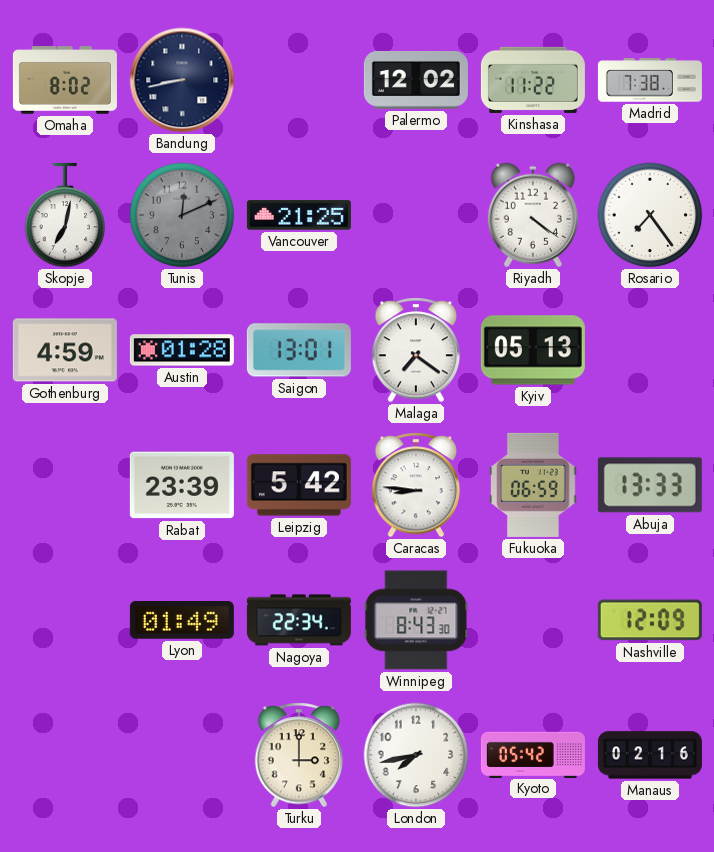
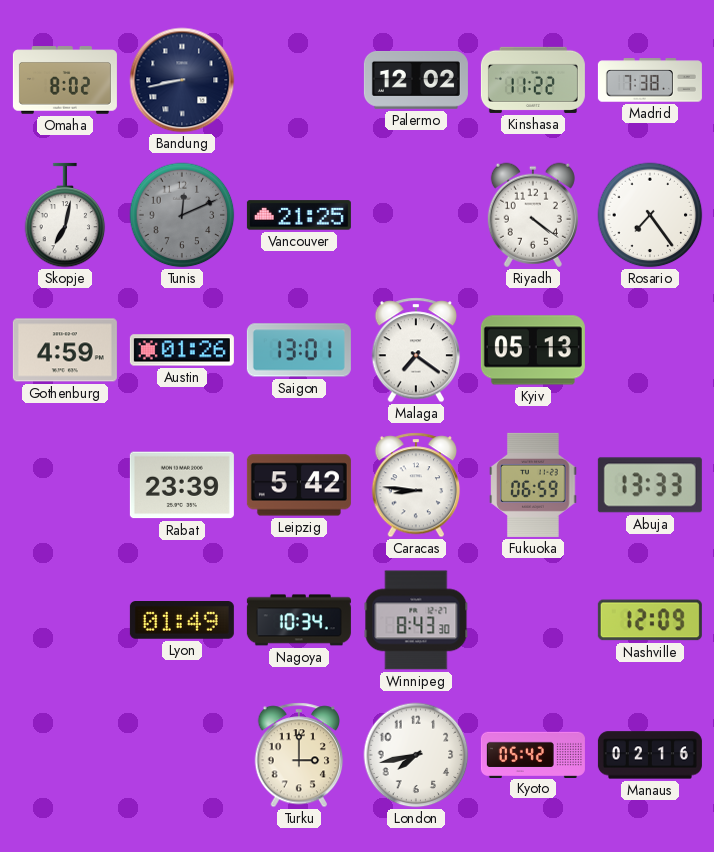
Austin: 01:28 -> 01:26 (182, 350)
Nagoya: 22:34 -> 10:34 (299, 620)
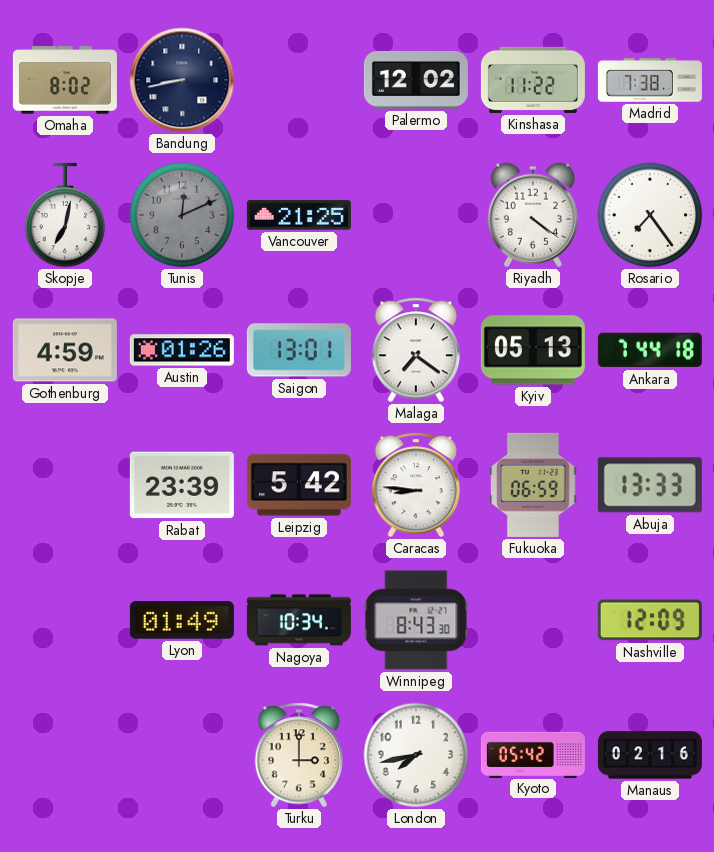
Ankara: none -> 7:44 (650, 350)
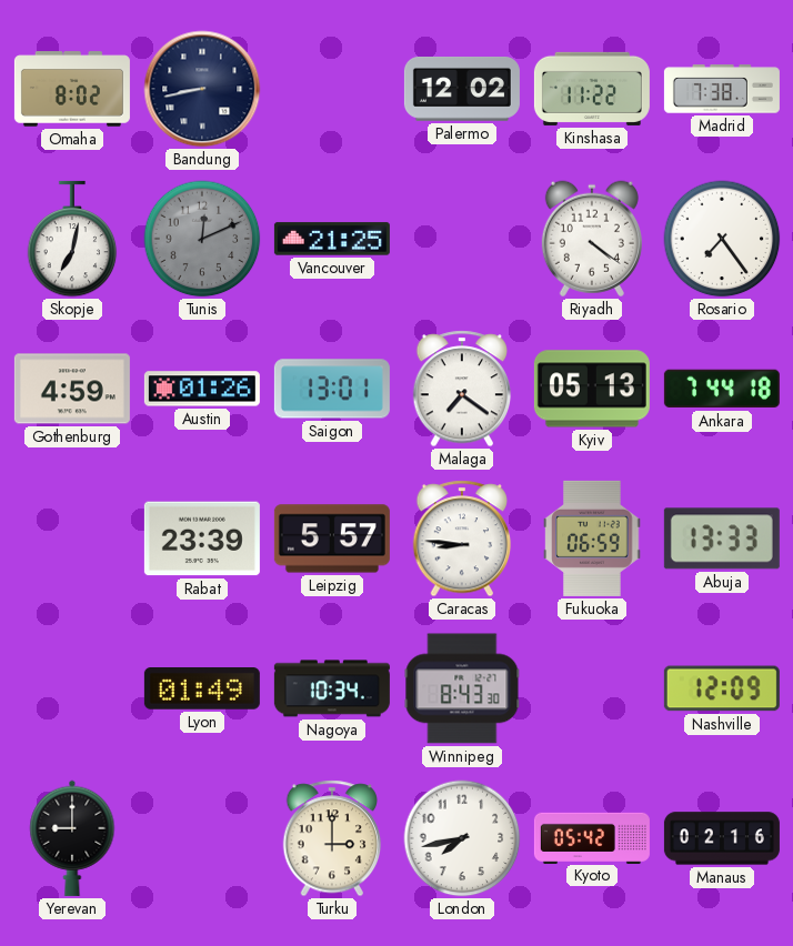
Leipzig: 5:42 -> 5:57 (332, 539)
Yerevan: none -> 9:00 (72, 838)
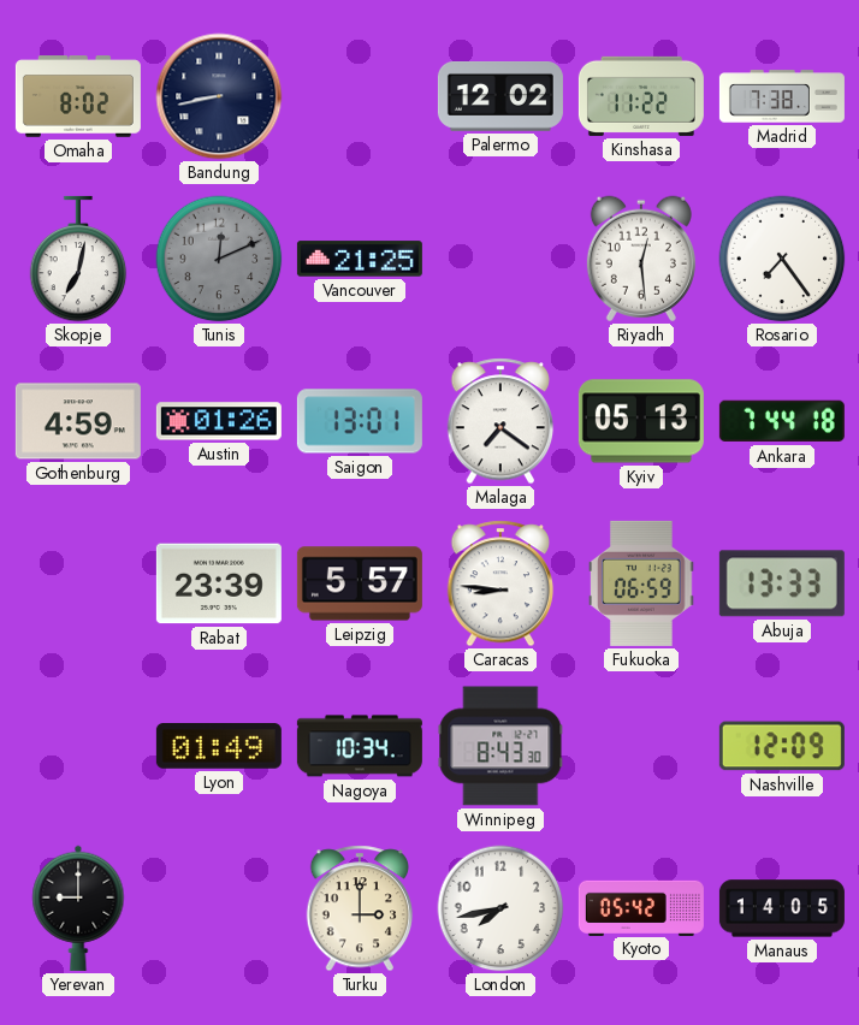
Riyadh: 4:21 -> 12:29 (641, 259)
Manaus: 02:16 -> 14:05 (782, 908)
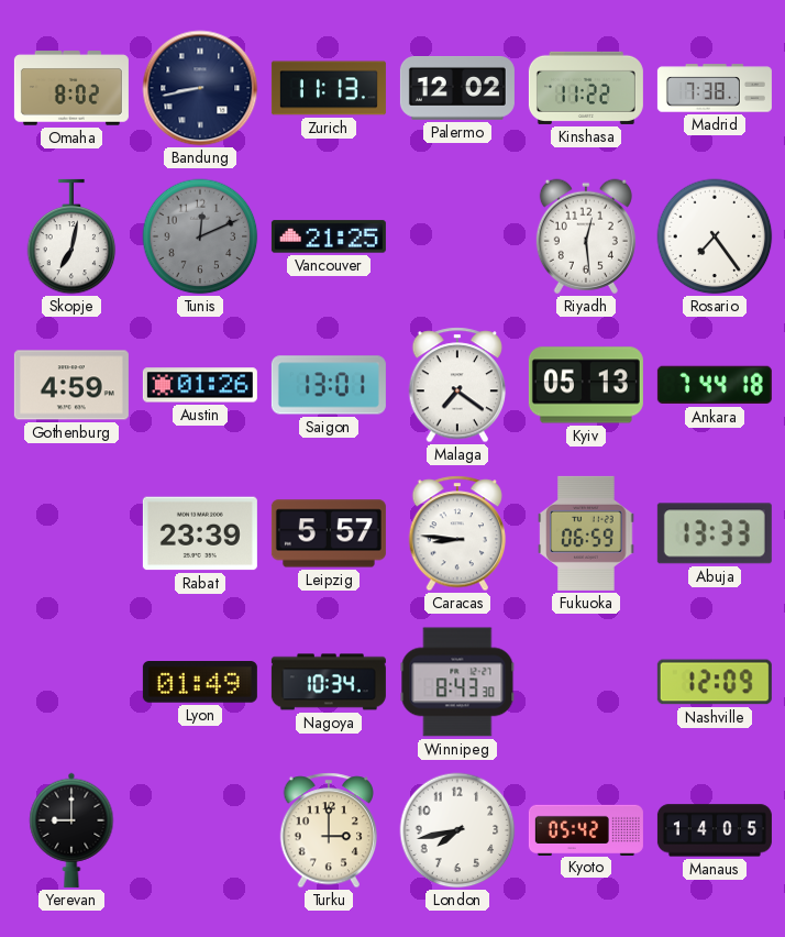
Zurich: none -> 11:13 (329, 88)
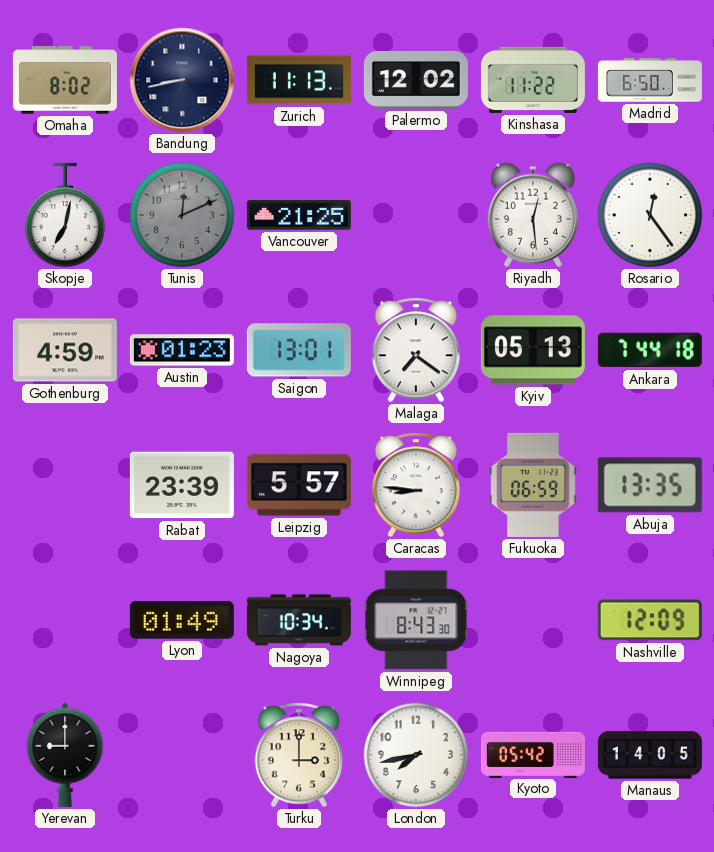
Madrid: 7:38 -> 6:50 (650, 80)
Rosario: 7:24 -> 12:24 (650, 215)
Austin: 01:26 -> 01:23 (182, 350)
Abuja: 13:33 -> 13:35 (650, 485)
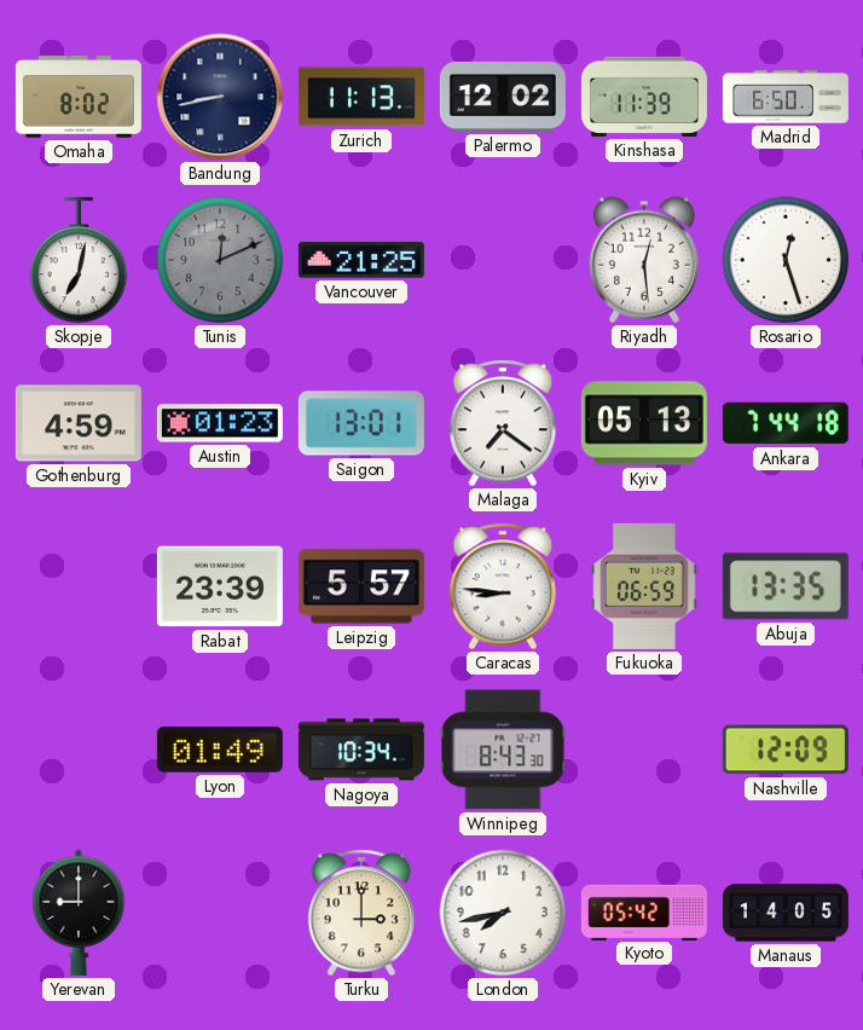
Kinshasa: 11:22 -> 11:39 (644, 97)
Rosario: 12:24 -> 12:27 (786, 260)
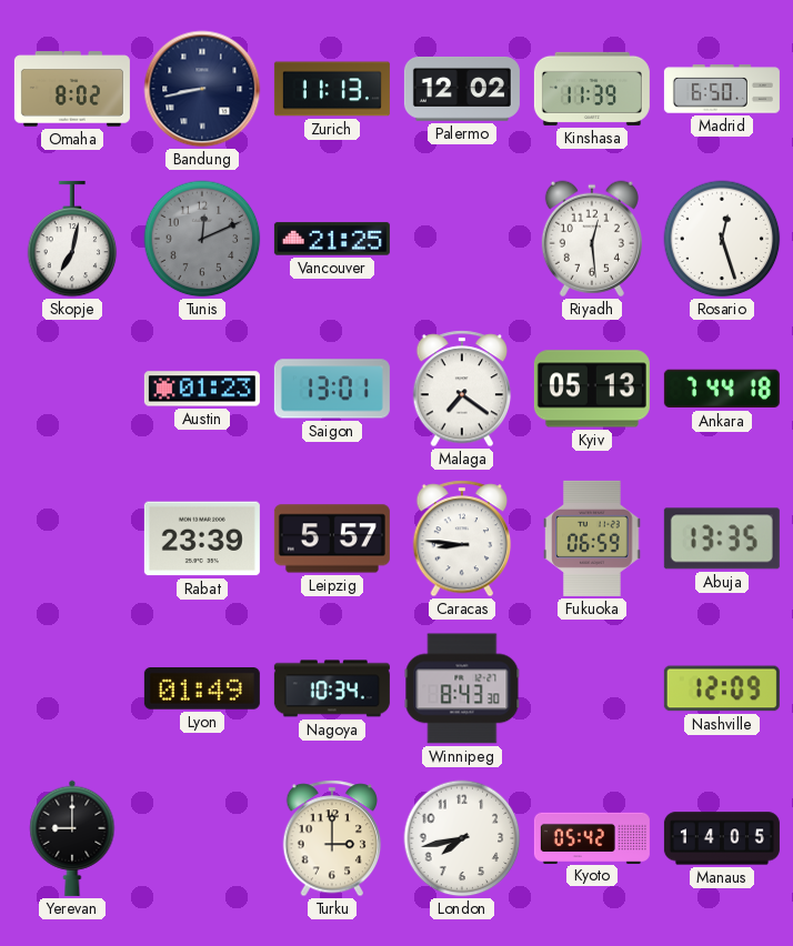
Gothenburg: 4:59 -> none (79, 423)
